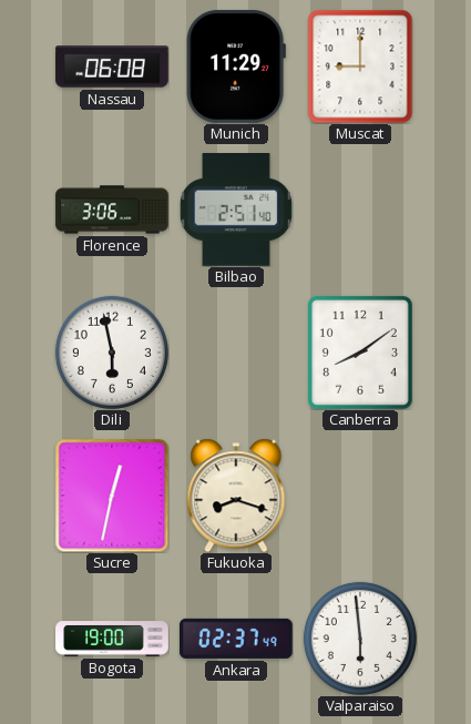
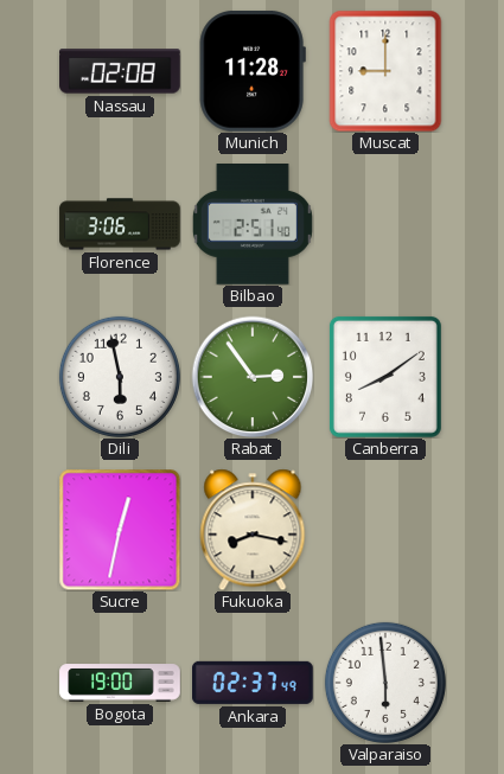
Nassau: 06:08 -> 02:08 (120, 71)
Munich: 11:29 -> 11:28 (253, 71)
Rabat: none -> 2:54 (253, 377)
Fukuoka: 8:18 -> 8:17 (253, 530)
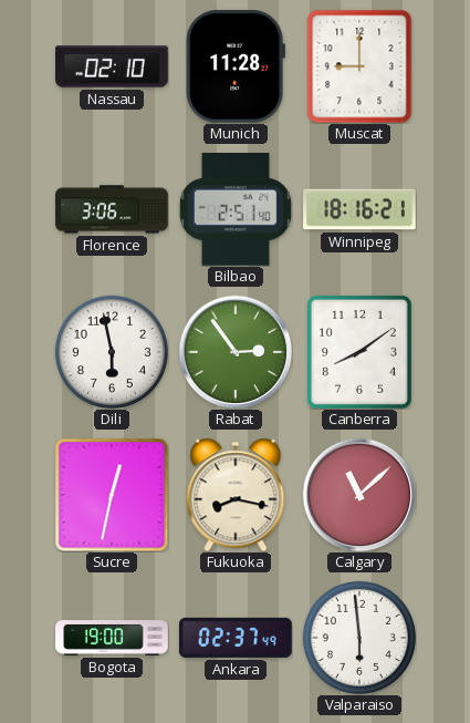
Nassau: 02:08 -> 02:10 (112, 66)
Winnipeg: none -> 18:16 (359, 209)
Calgary: none -> 11:08 (359, 495)
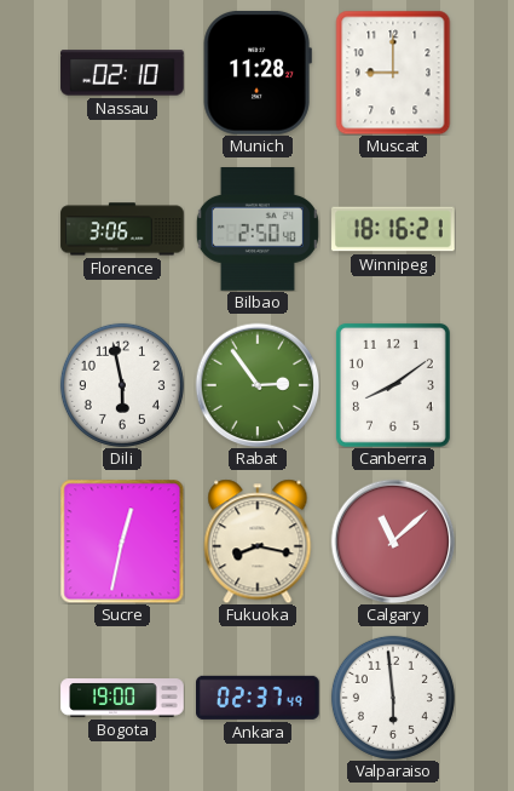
Bilbao: 2:51 -> 2:50 (258, 229)
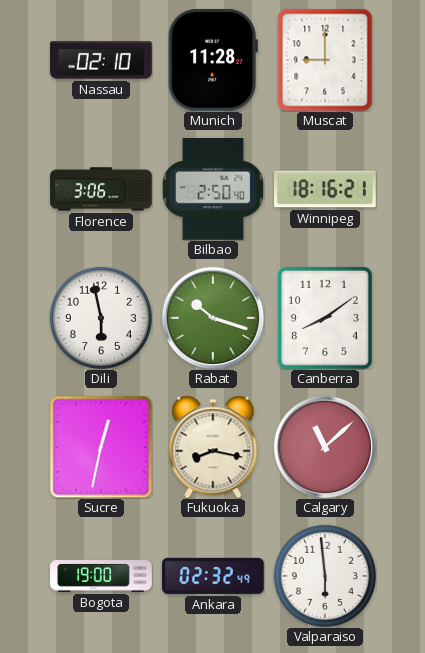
Rabat: 2:54 -> 10:18 (213, 318)
Ankara: 02:37 -> 02:32 (214, 576)
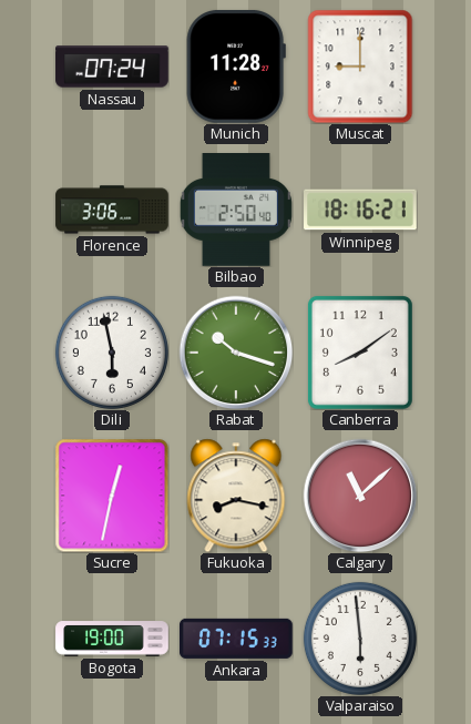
Nassau: 02:10 -> 07:24 (112, 67)
Ankara: 02:32 -> 07:15 (237, 639)
